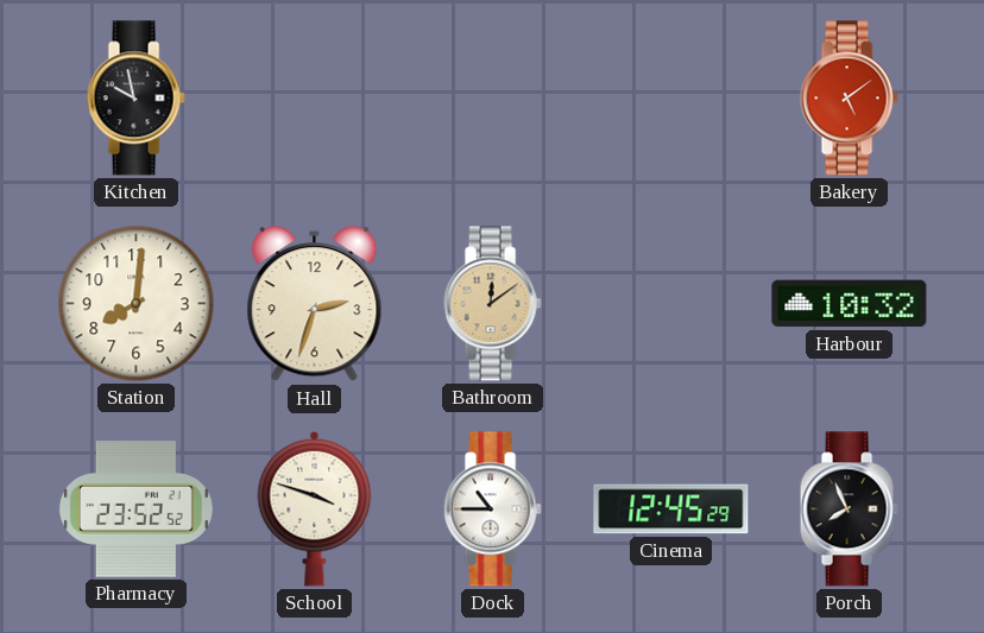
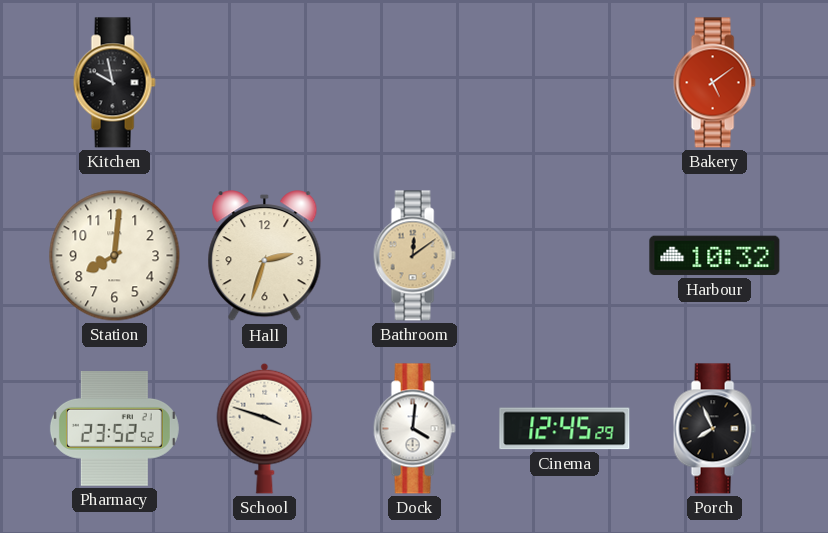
Dock: 10:45 -> 4:01 (414, 429)
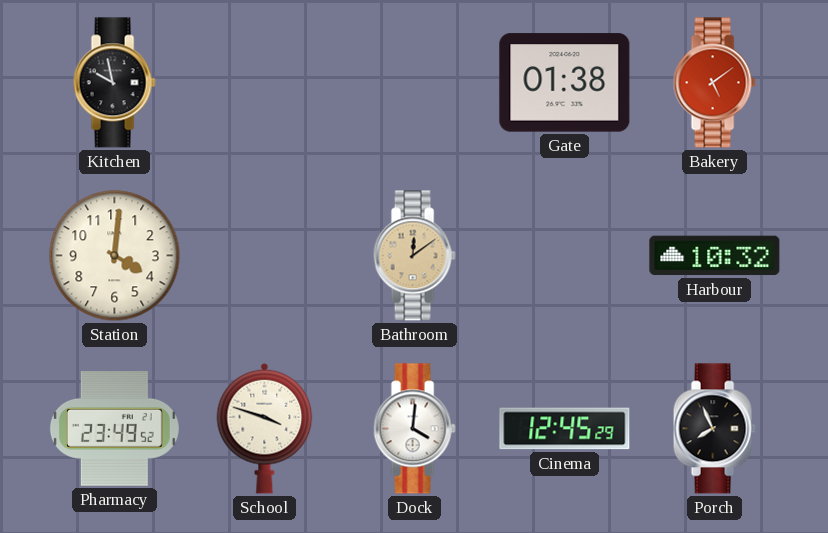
Gate: none -> 01:38 (565, 83)
Station: 8:01 -> 4:01 (115, 256)
Hall: 2:33 -> none (265, 256)
Pharmacy: 23:52 -> 23:49 (114, 429)
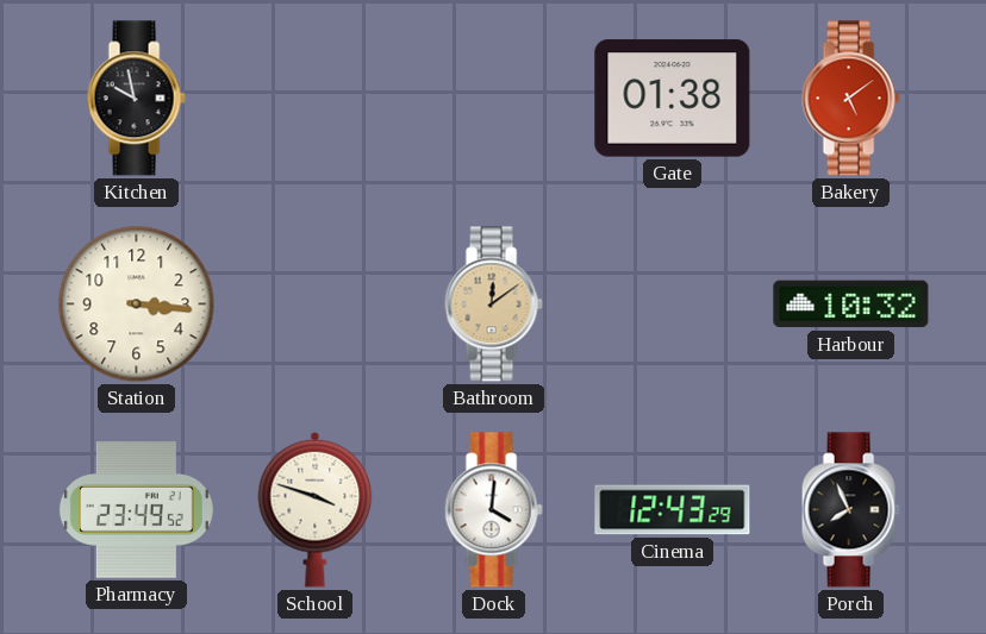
Station: 4:01 -> 3:16 (137, 305)
Cinema: 12:45 -> 12:43 (673, 510)
